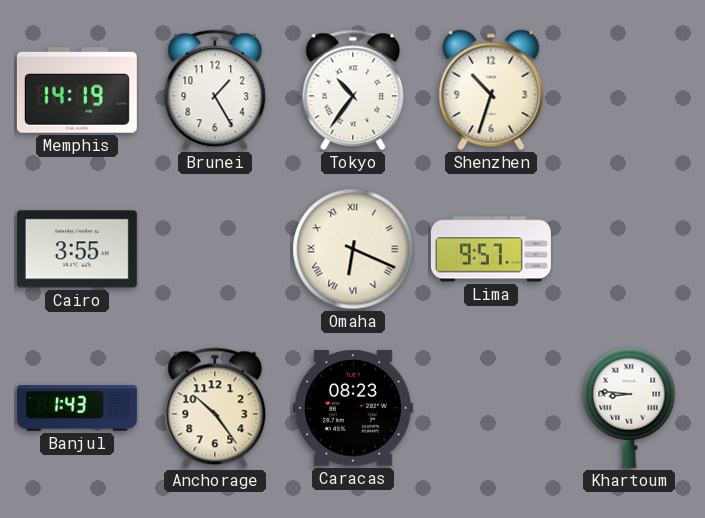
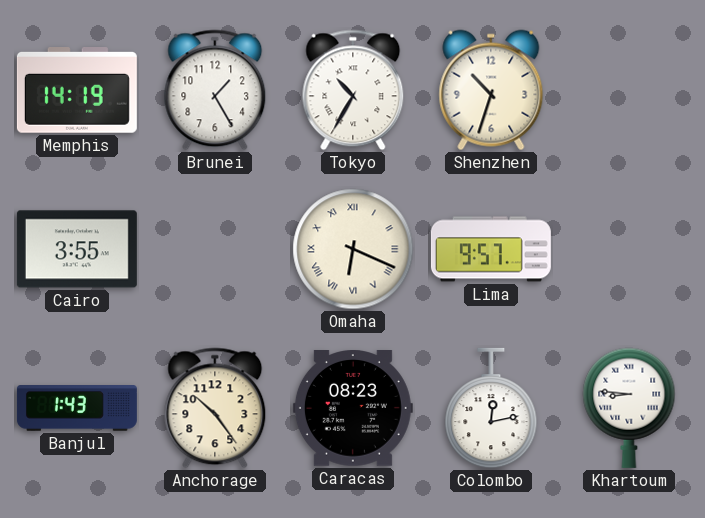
Tokyo: 10:36 -> 10:35 (353, 90)
Colombo: none -> 12:13 (491, 408)
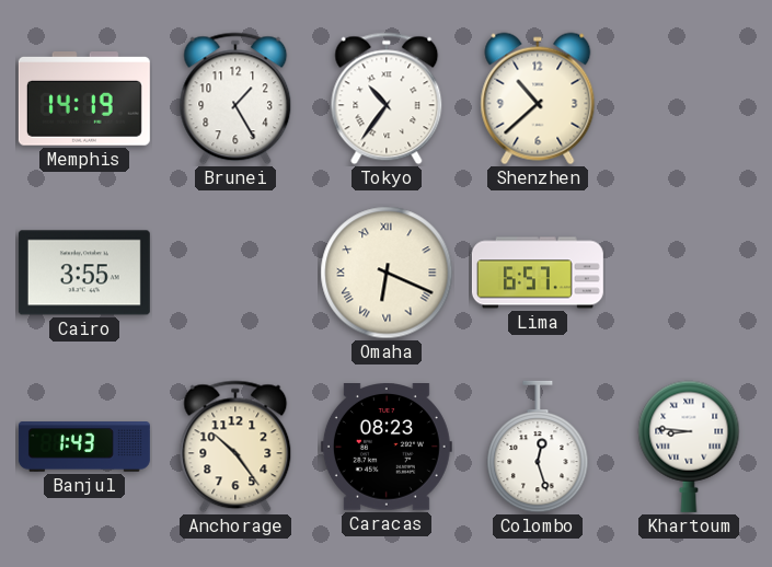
Tokyo: 10:35 -> 10:36 (387, 99)
Shenzhen: 10:33 -> 10:38 (538, 99)
Lima: 9:57 -> 6:57 (538, 273)
Colombo: 12:13 -> 12:27 (538, 447)
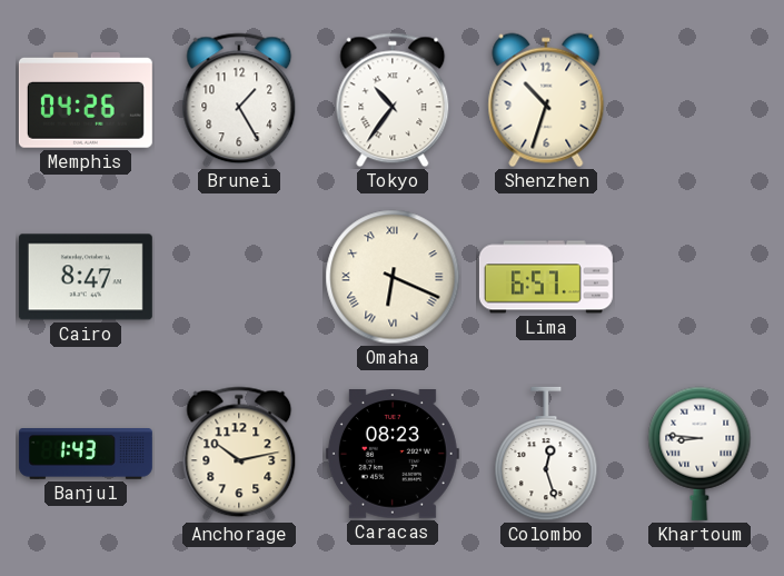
Memphis: 14:19 -> 04:26 (86, 101)
Shenzhen: 10:38 -> 10:33 (546, 100)
Cairo: 3:55 -> 8:47 (86, 277)
Anchorage: 10:24 -> 10:13 (239, 454)
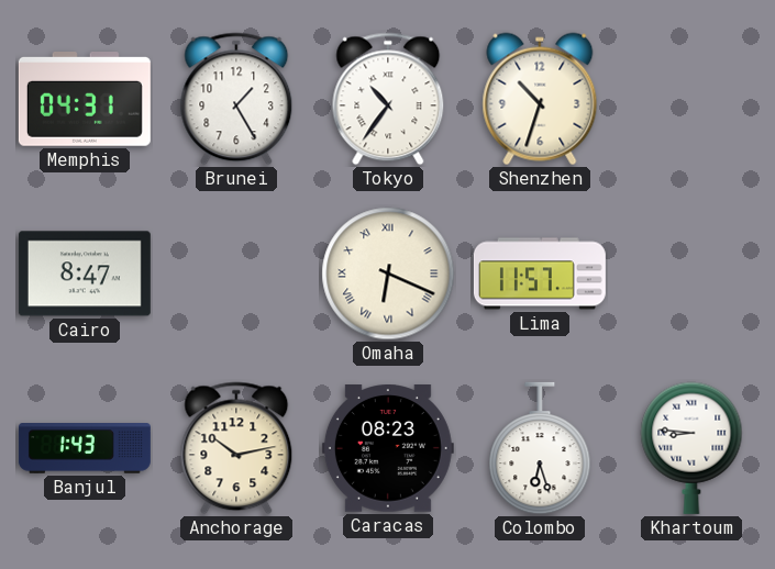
Memphis: 04:26 -> 04:31 (85, 100)
Lima: 6:57 -> 11:57 (540, 274)
Colombo: 12:27 -> 6:27 (540, 448)
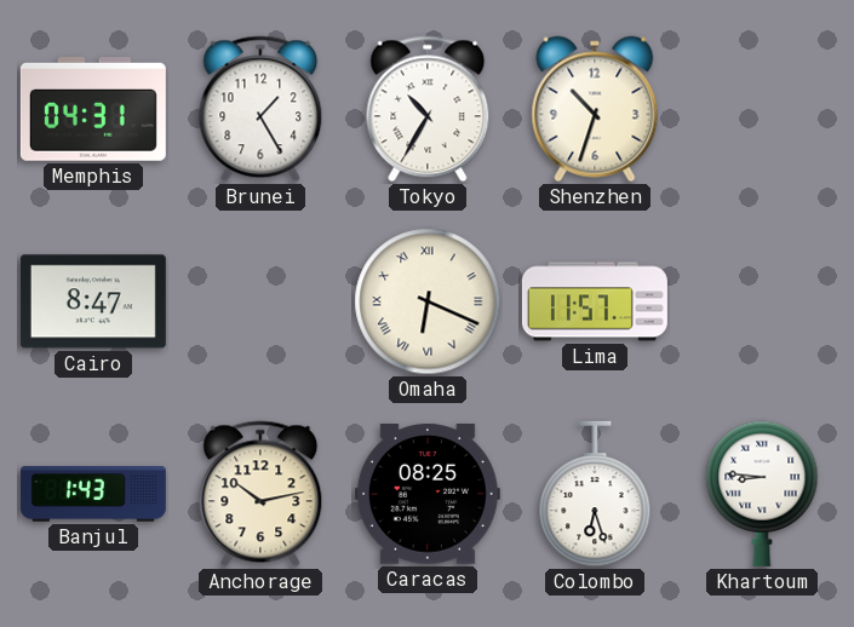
Tokyo: 10:36 -> 10:35 (428, 109)
Caracas: 08:23 -> 08:25 (428, 495)
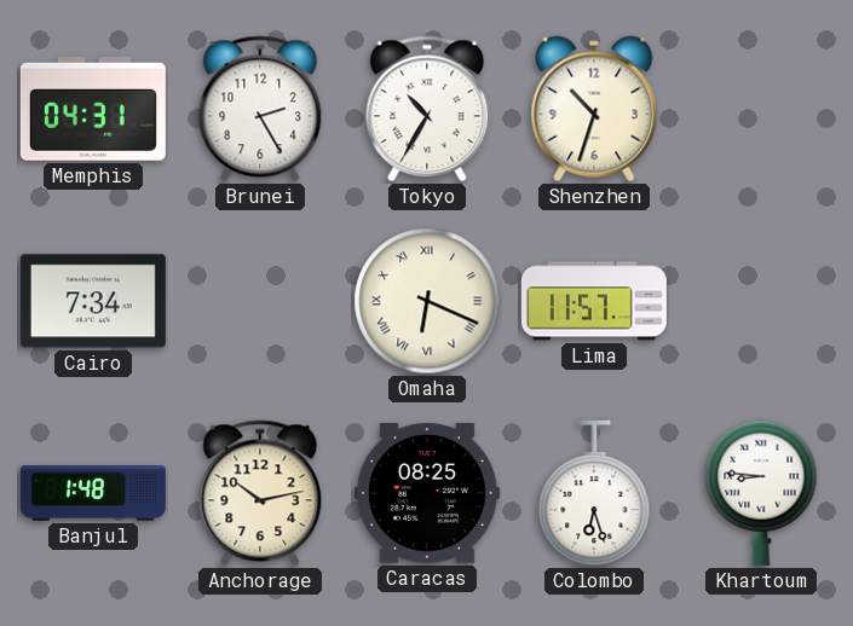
Brunei: 1:25 -> 2:25 (260, 109)
Cairo: 8:47 -> 7:34 (93, 301)
Banjul: 1:43 -> 1:48 (93, 494)
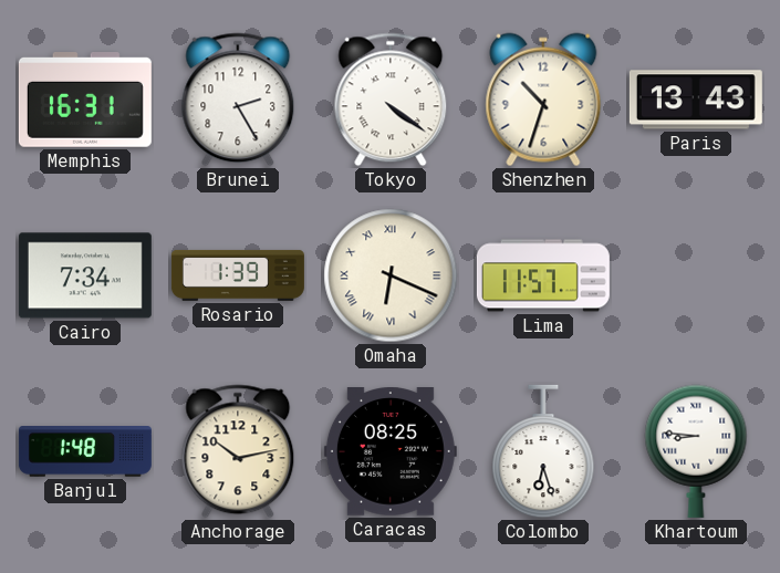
Memphis: 04:31 -> 16:31 (85, 101)
Tokyo: 10:35 -> 4:21 (391, 100)
Paris: none -> 13:43 (696, 100)
Rosario: none -> 1:39 (238, 275)
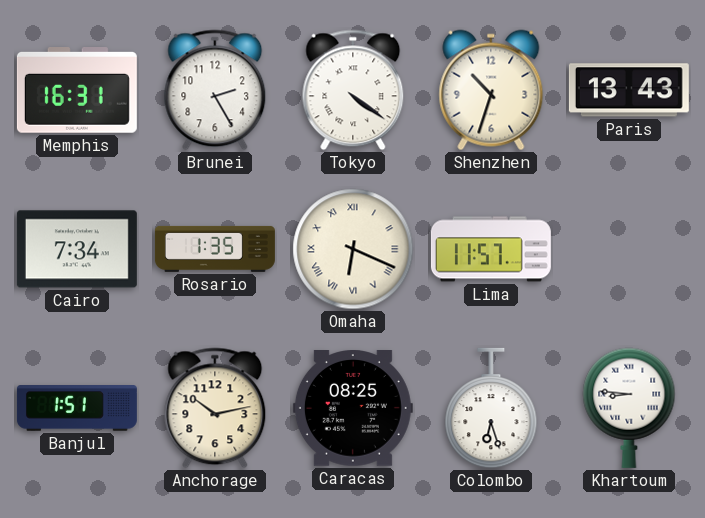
Rosario: 1:39 -> 1:35 (215, 249)
Banjul: 1:48 -> 1:51 (77, 409)
